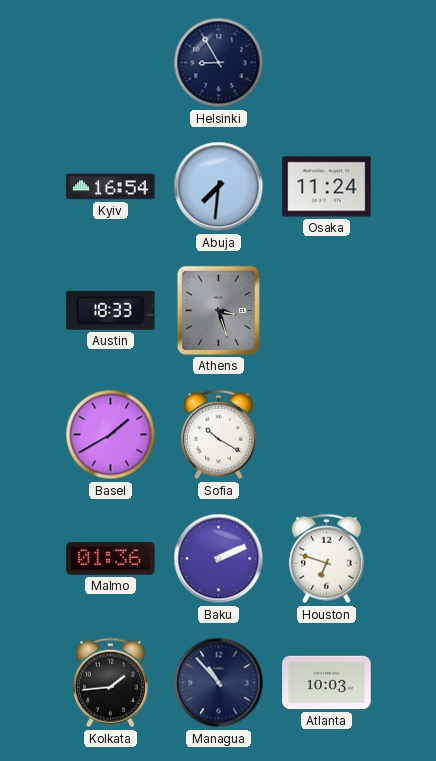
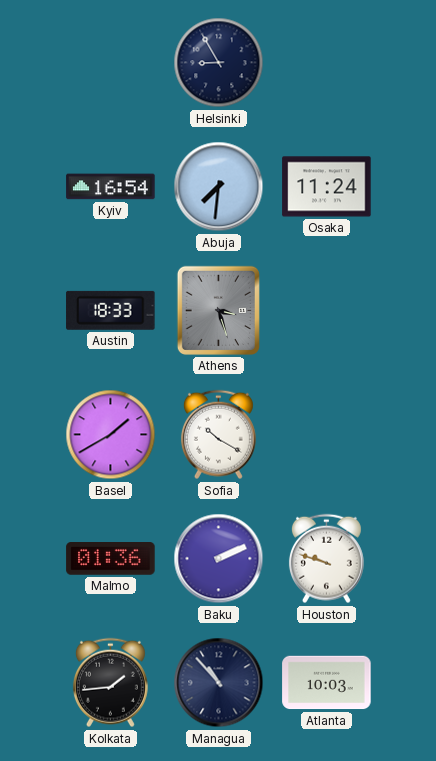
Houston: 6:48 -> 9:48 (326, 559)
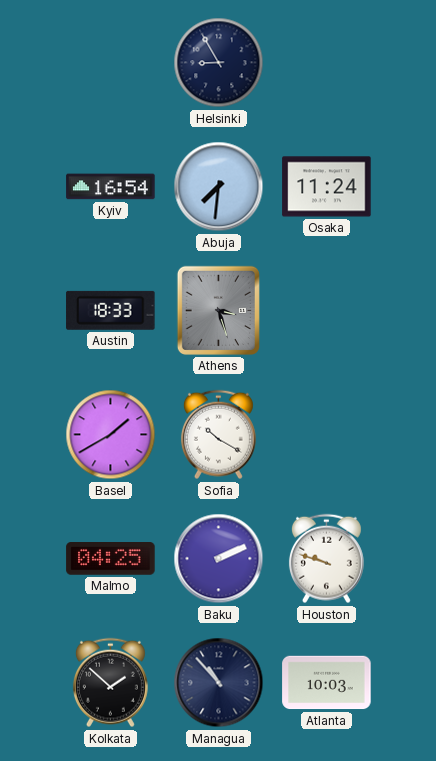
Malmo: 01:36 -> 04:25 (111, 559)
Kolkata: 1:44 -> 1:52 (110, 683)
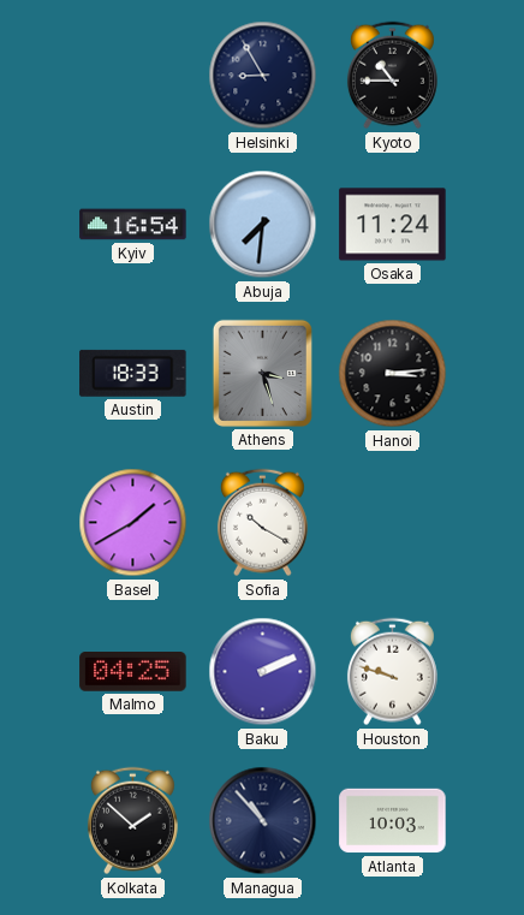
Kyoto: none -> 10:45 (392, 76)
Hanoi: none -> 3:14 (393, 374)
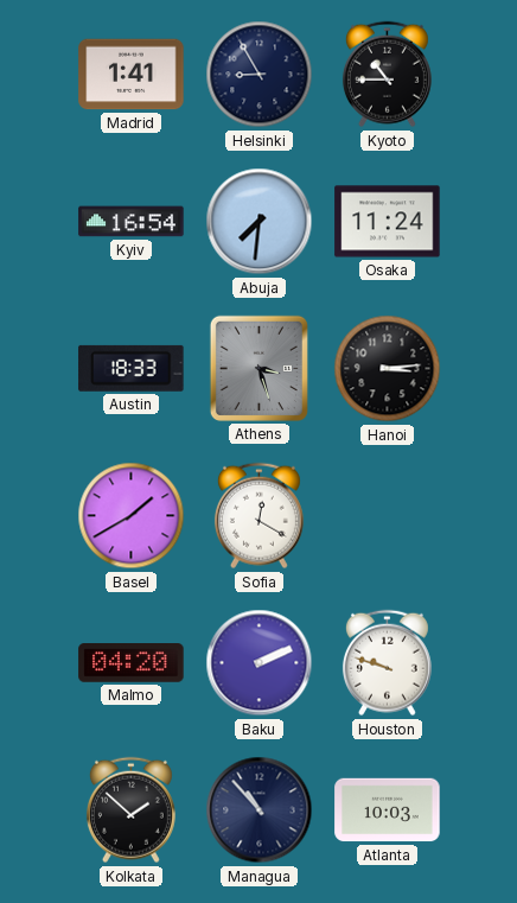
Madrid: none -> 1:41 (132, 75)
Sofia: 10:20 -> 12:20 (258, 516)
Malmo: 04:25 -> 04:20 (132, 663)
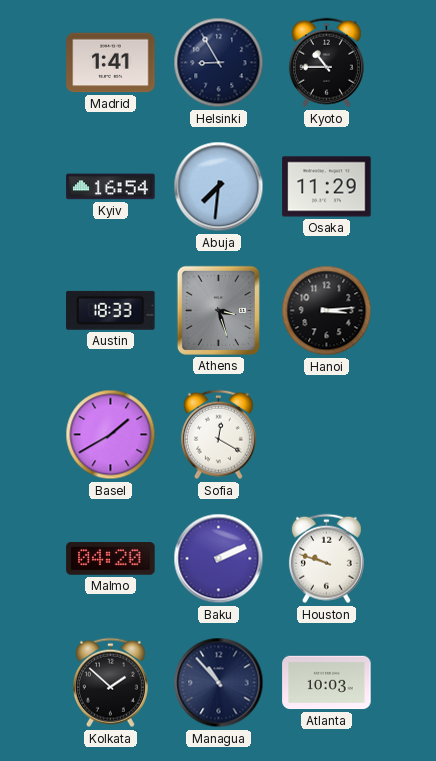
Osaka: 11:24 -> 11:29 (327, 187)
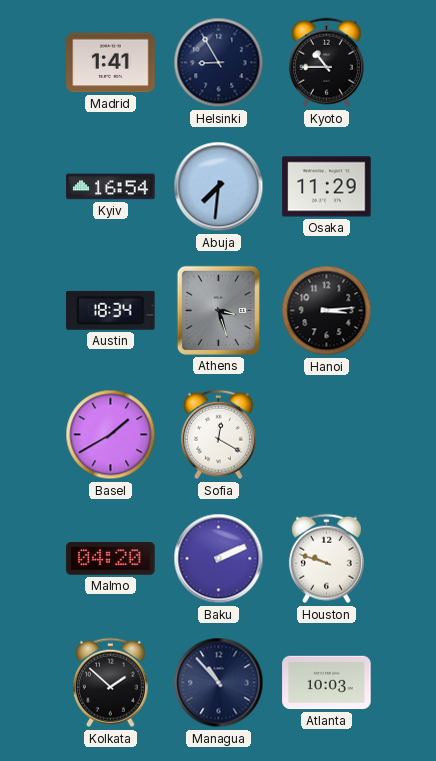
Austin: 18:33 -> 18:34 (111, 310)
